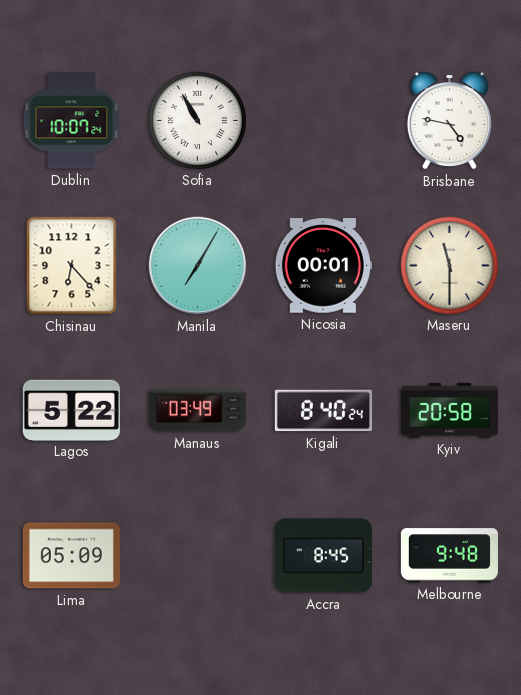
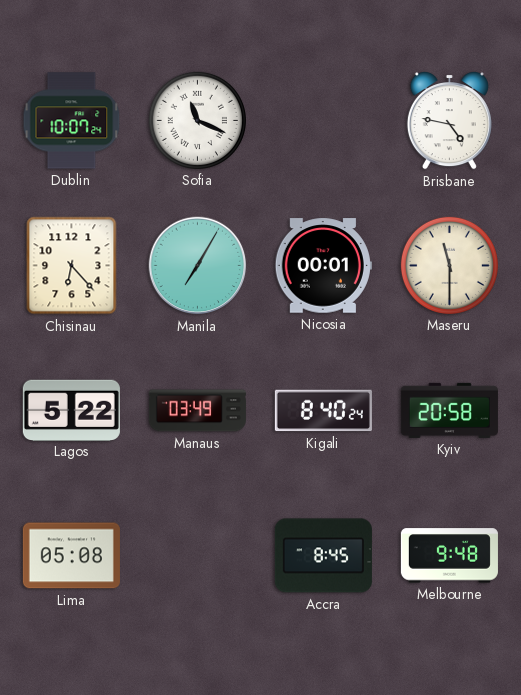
Sofia: 10:55 -> 11:19 (197, 120)
Lima: 05:09 -> 05:08 (71, 556)
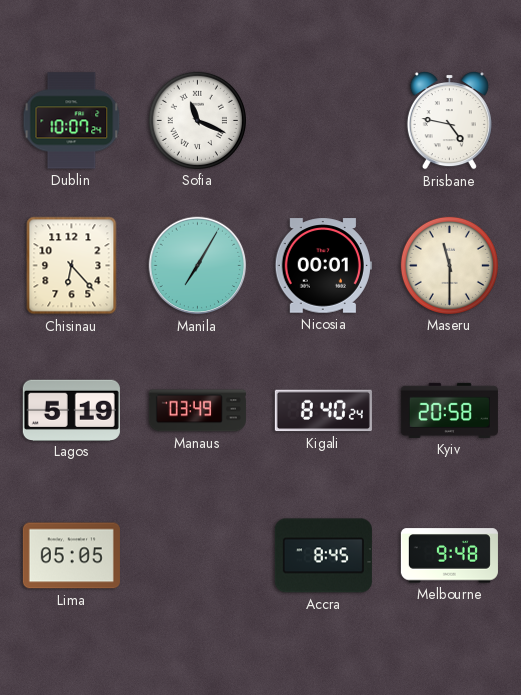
Lagos: 5:22 -> 5:19 (71, 410)
Lima: 05:08 -> 05:05 (71, 556)
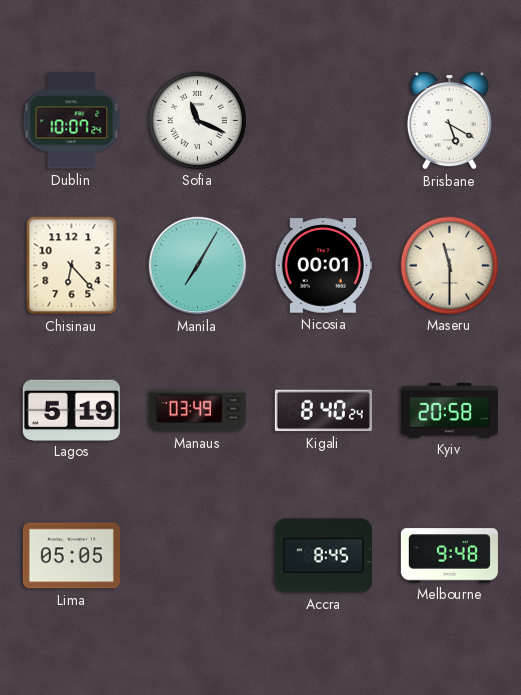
Brisbane: 4:47 -> 5:20 (449, 120)
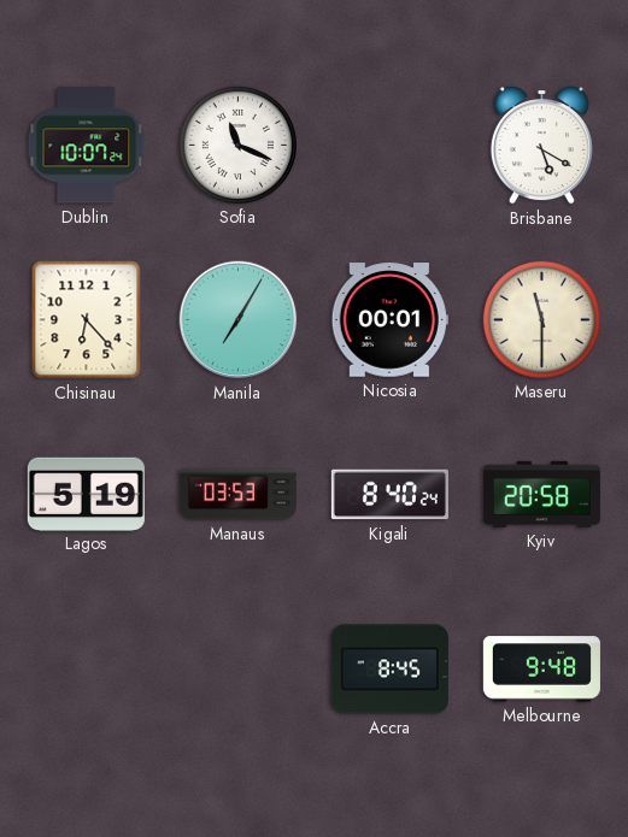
Manaus: 03:49 -> 03:53 (237, 495)
Lima: 05:05 -> none (71, 556)
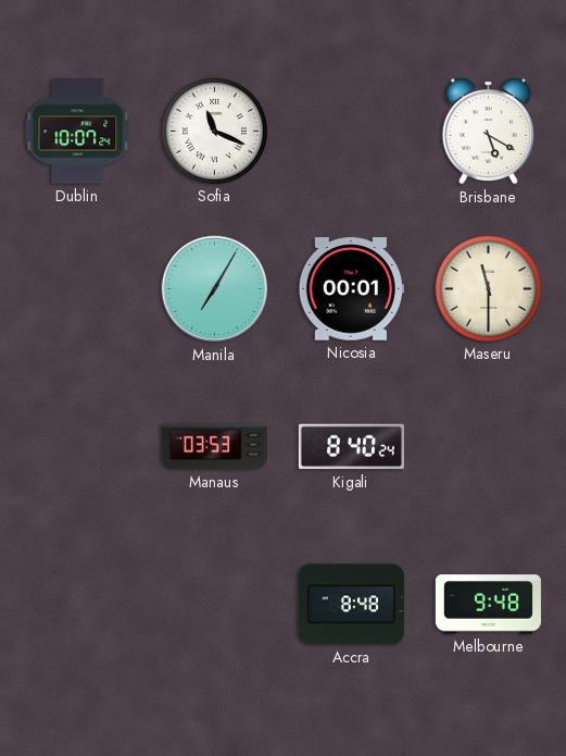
Chisinau: 6:23 -> none (87, 320)
Lagos: 5:19 -> none (86, 494)
Kyiv: 20:58 -> none (541, 494)
Accra: 8:45 -> 8:48 (351, 605)
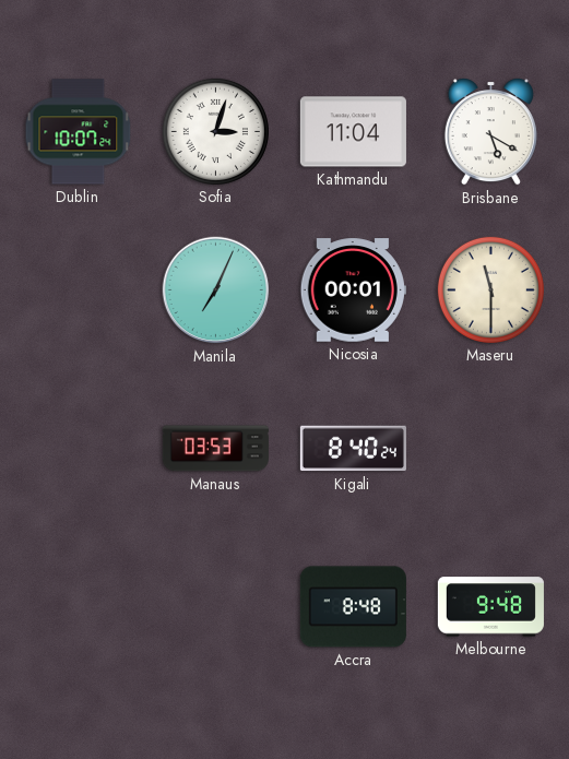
Sofia: 11:19 -> 3:03 (215, 131)
Kathmandu: none -> 11:04 (353, 132)
Manila: 7:05 -> 7:04 (216, 290)
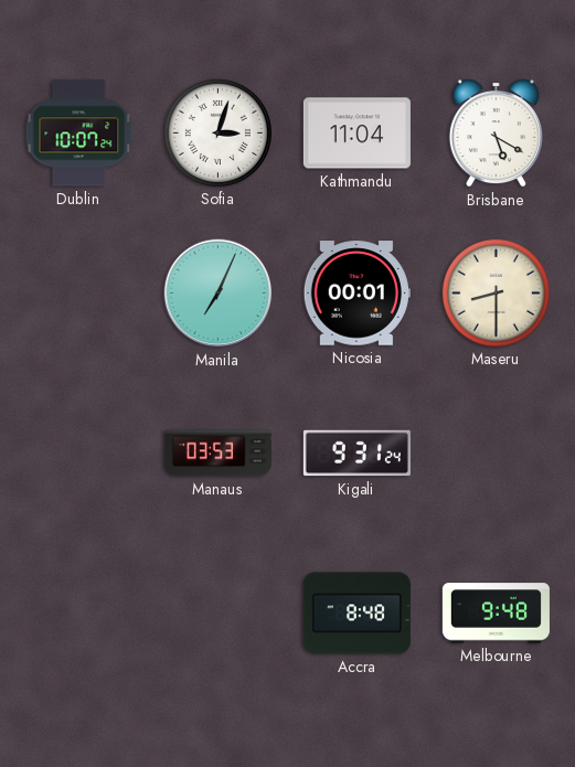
Maseru: 11:30 -> 8:30 (496, 292)
Kigali: 8:40 -> 9:31 (356, 454)
